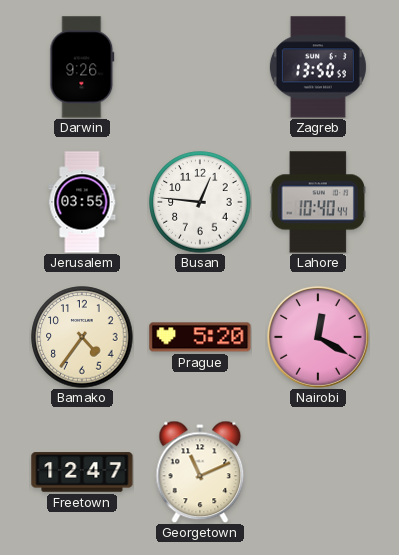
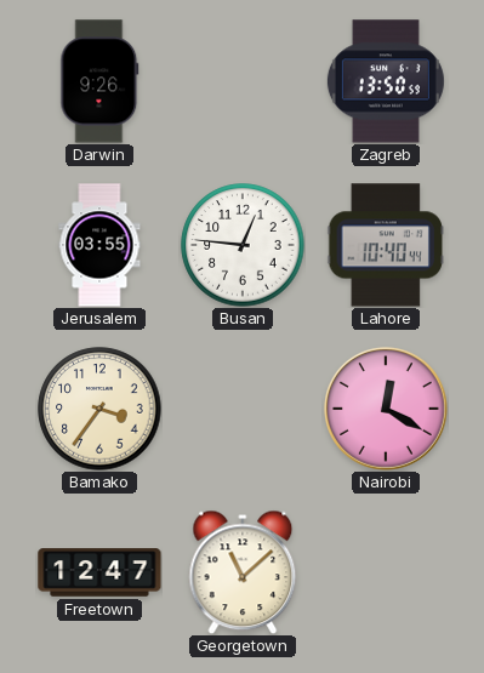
Bamako: 4:36 -> 3:36 (99, 409)
Prague: 5:20 -> none (200, 337)
Georgetown: 11:11 -> 11:08 (243, 572)
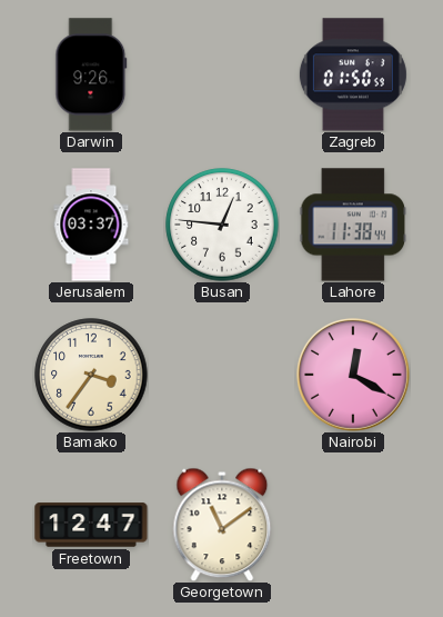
Zagreb: 13:50 -> 01:50 (353, 74)
Jerusalem: 03:55 -> 03:37 (91, 225)
Lahore: 10:40 -> 11:38 (352, 225)
Georgetown: 11:08 -> 11:09 (222, 525)
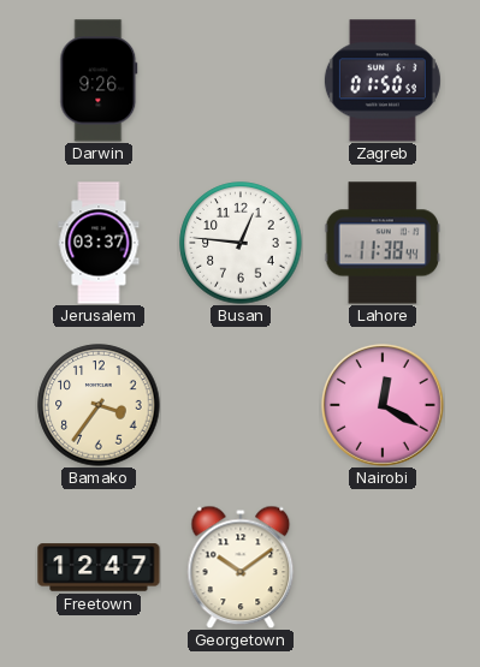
Georgetown: 11:09 -> 10:09 (241, 567)
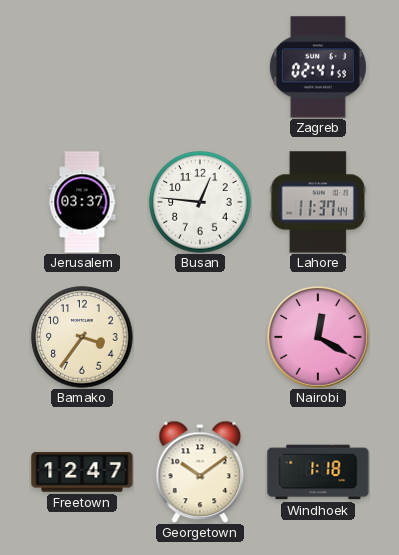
Darwin: 9:26 -> none (99, 81)
Zagreb: 01:50 -> 02:41 (318, 67)
Lahore: 11:38 -> 11:37 (317, 202)
Windhoek: none -> 1:18 (318, 472)
